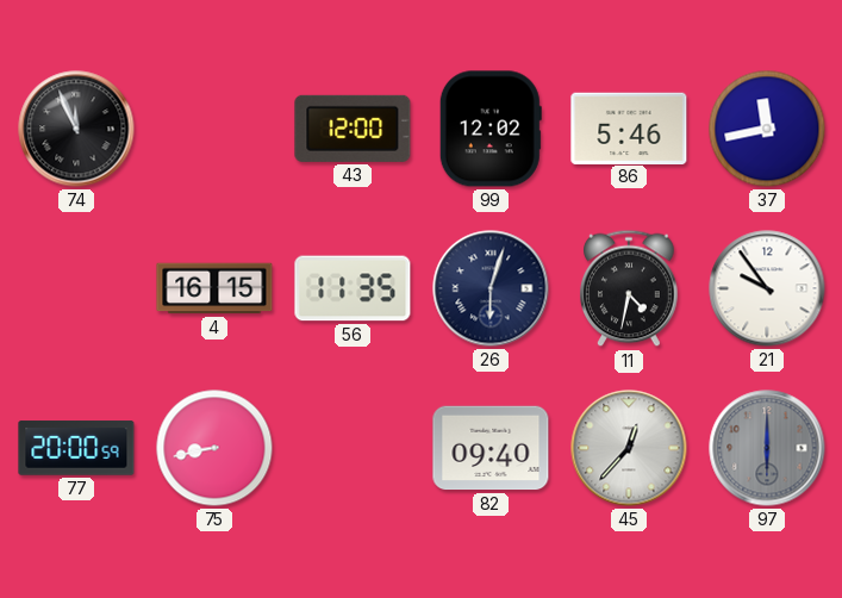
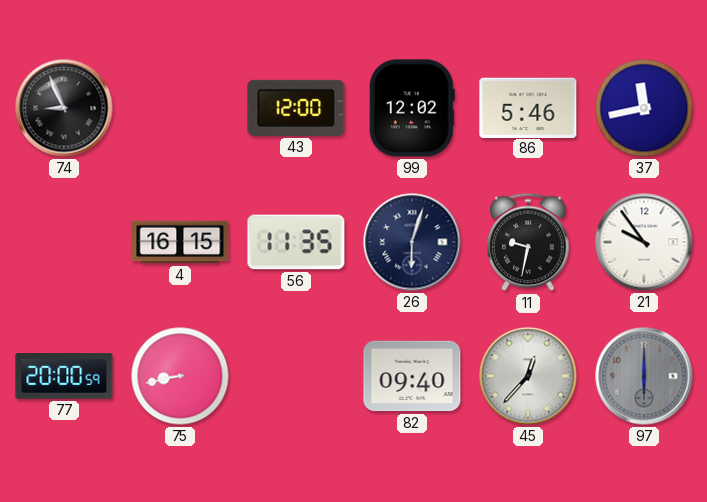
74: 11:56 -> 8:56 (64, 108)
11: 4:32 -> 9:32 (528, 242)
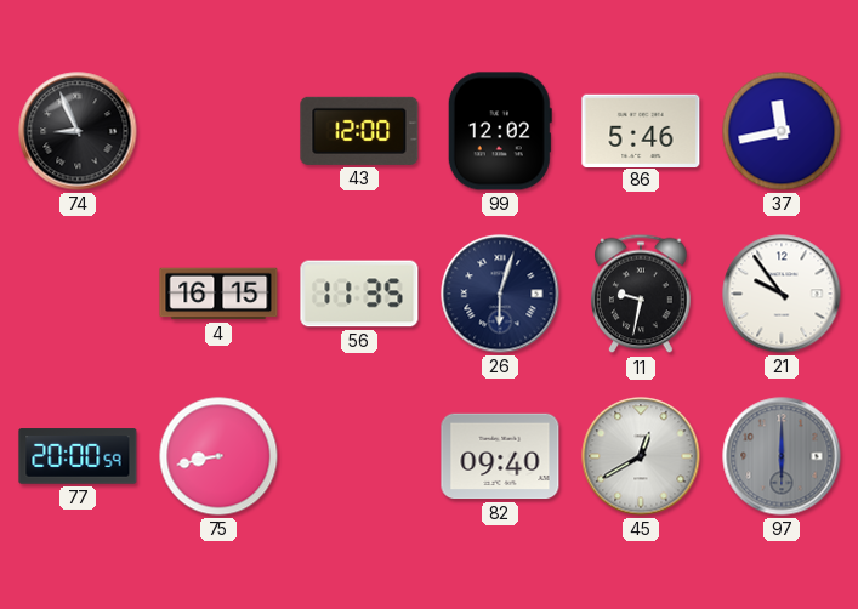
45: 12:37 -> 12:40 (641, 456)
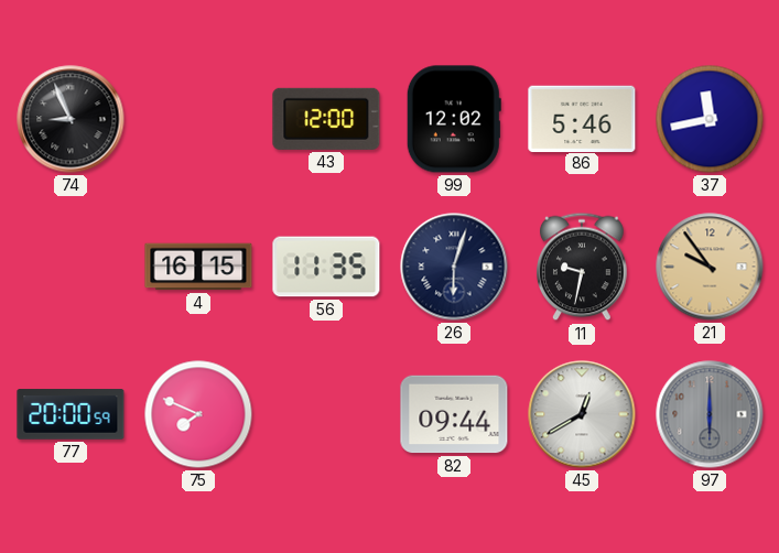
21 dial: white -> champagne (710, 267)
75: 8:43 -> 7:49 (198, 414)
82: 09:40 -> 09:44 (454, 414)
